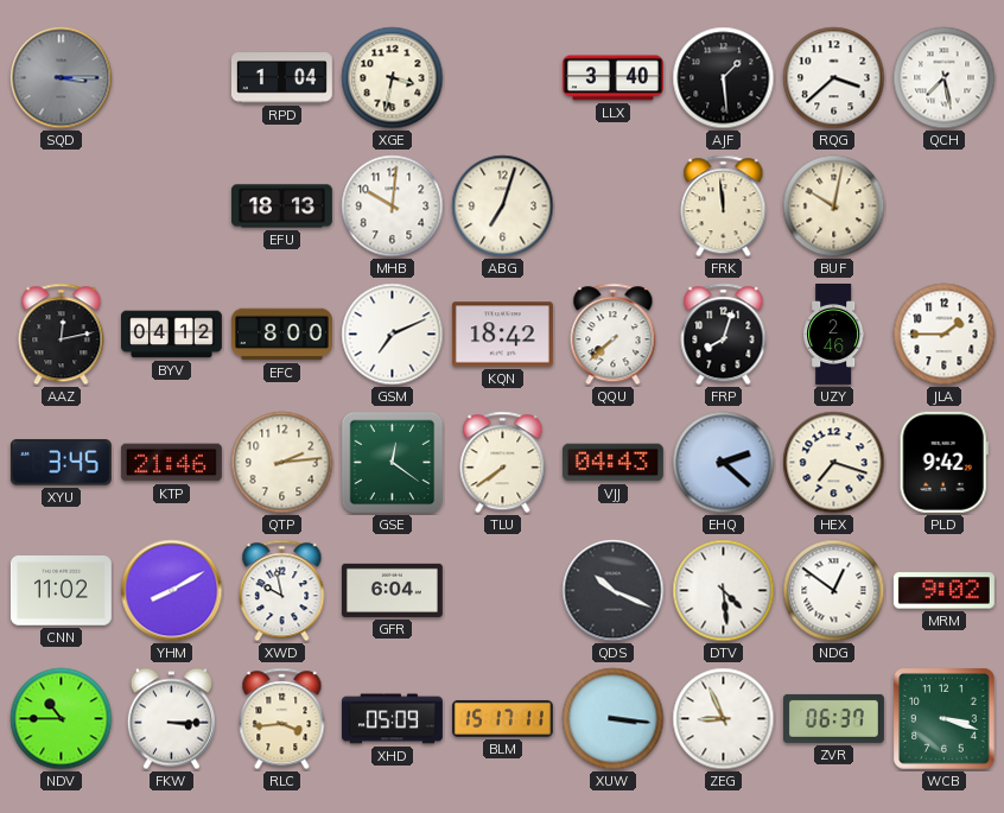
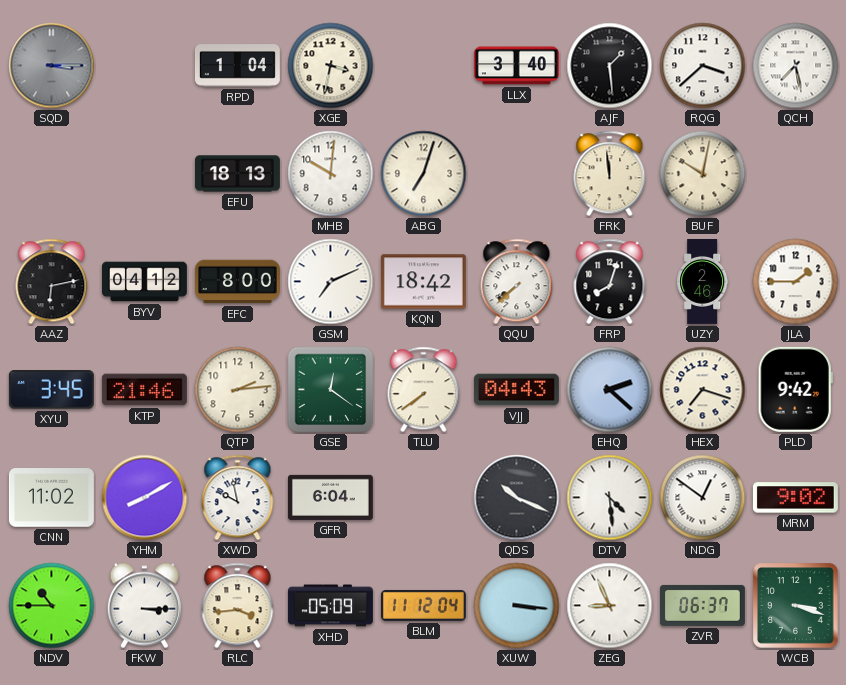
AAZ: 12:13 -> 6:13 (52, 282)
BLM: 15:17 -> 11:12 (423, 605)
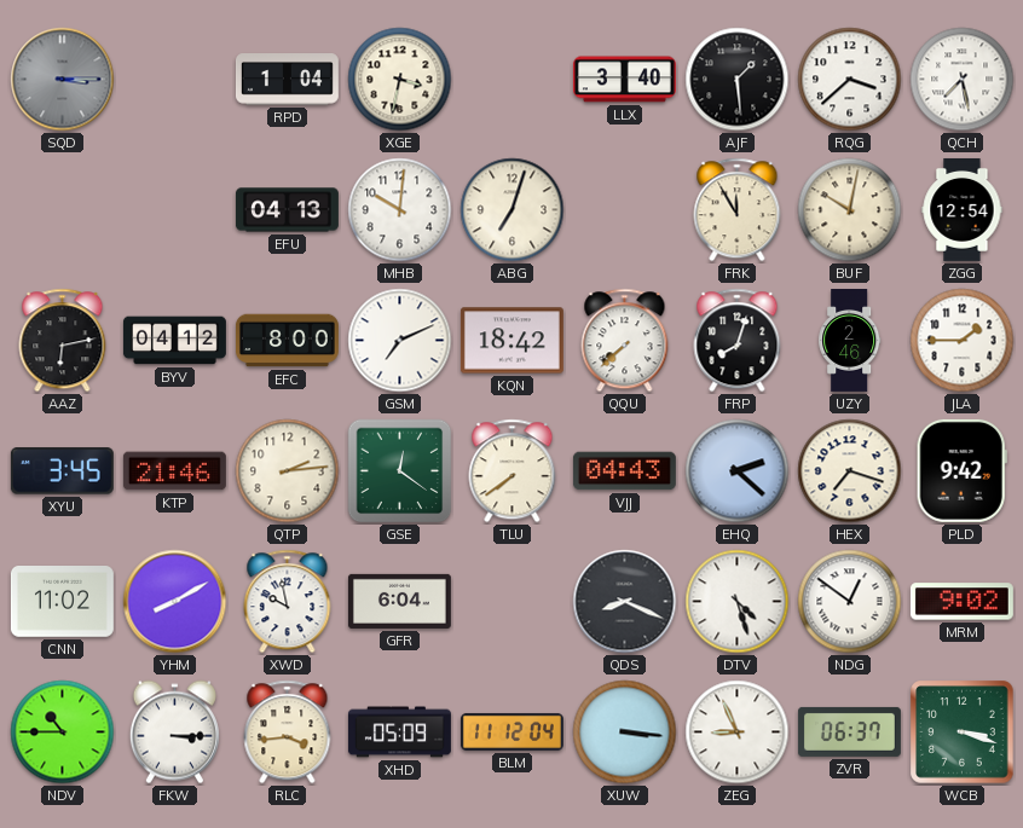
EFU: 18:13 -> 04:13 (287, 210)
FRK: 11:59 -> 11:55 (738, 210)
ZGG: none -> 12:54 (963, 209)
QDS: 10:19 -> 8:19 (625, 602)
DTV: 4:29 -> 4:27 (738, 602)
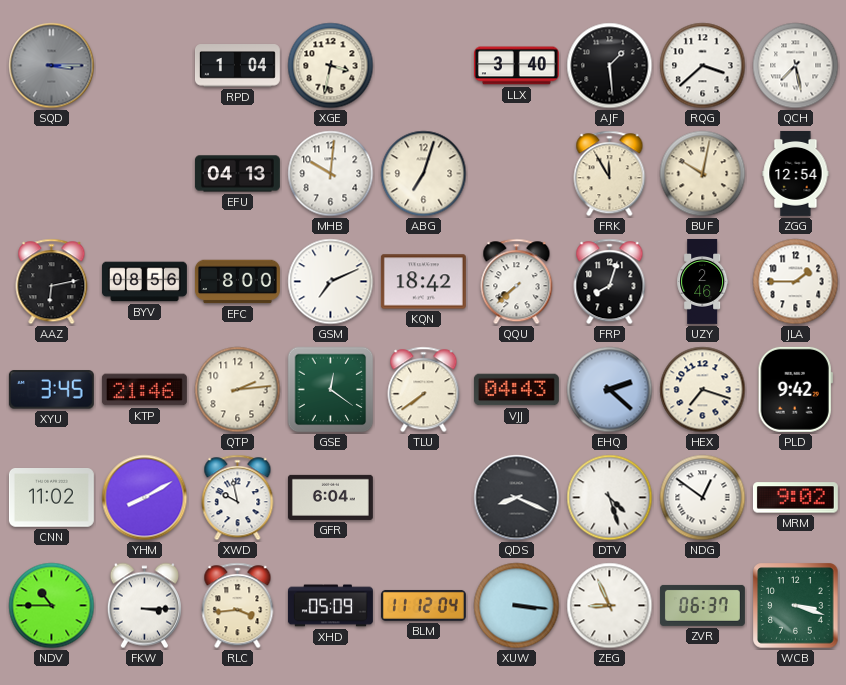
BYV: 04:12 -> 08:56 (144, 282)
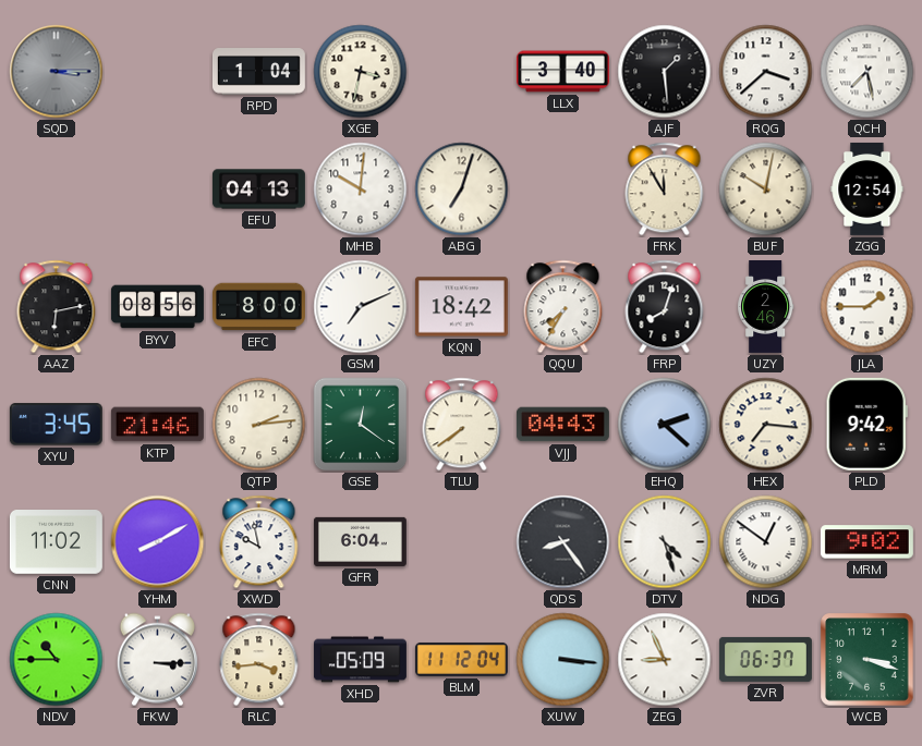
QQU: 7:38 -> 7:35 (563, 307)
HEX: 7:18 -> 7:16 (766, 425)
QDS: 8:19 -> 8:24 (563, 542)
